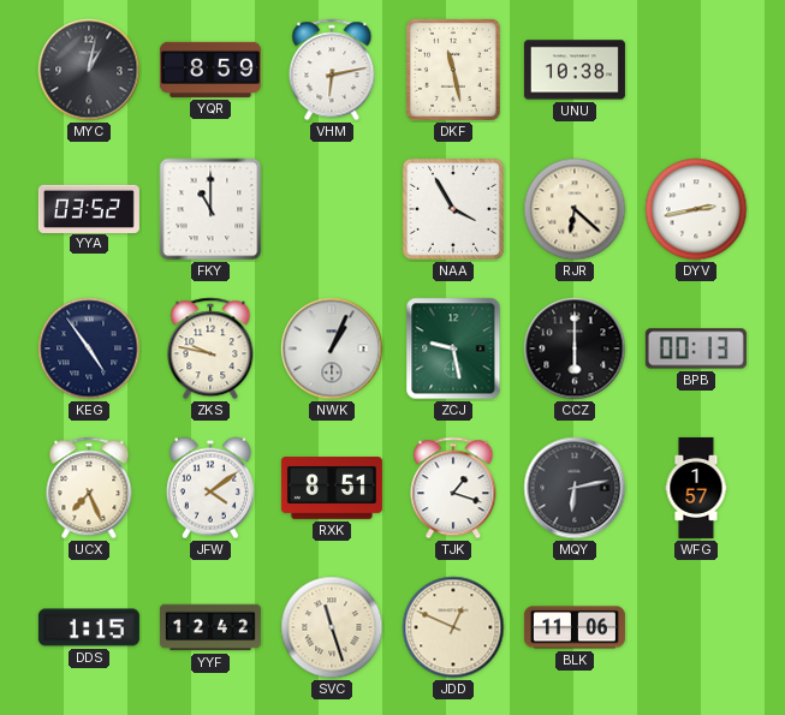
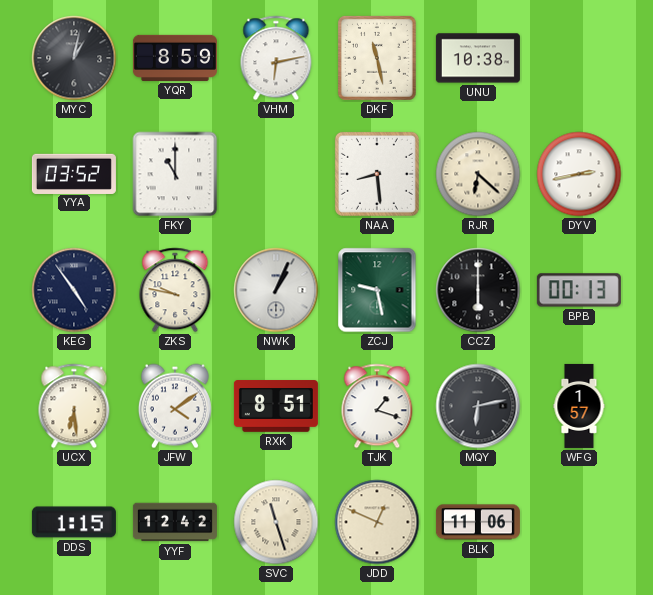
NAA: 3:55 -> 8:29 (377, 174)
UCX: 7:26 -> 6:29 (74, 406)
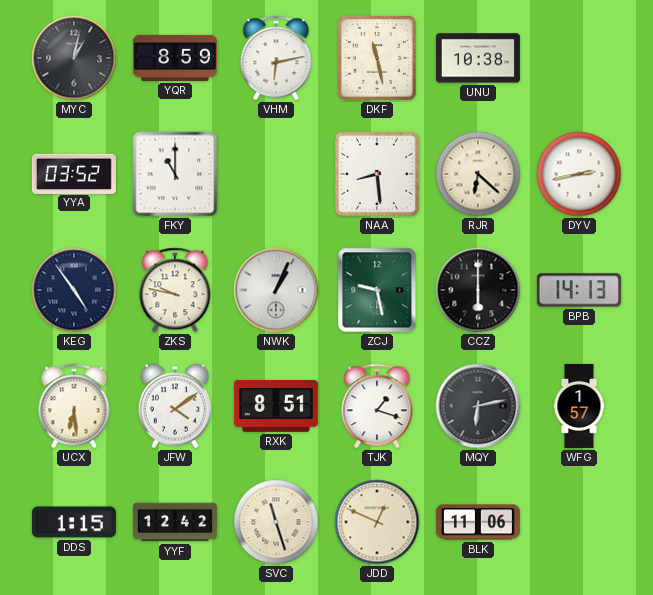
BPB: 00:13 -> 14:13 (579, 290)
